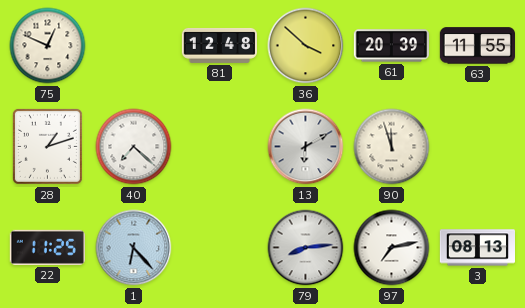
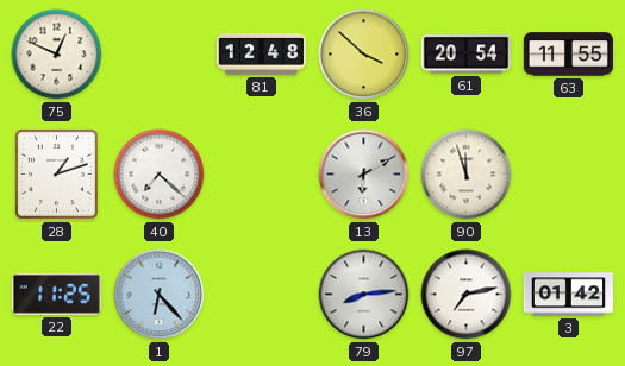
61: 20:39 -> 20:54 (465, 55)
3: 08:13 -> 01:42 (568, 295)
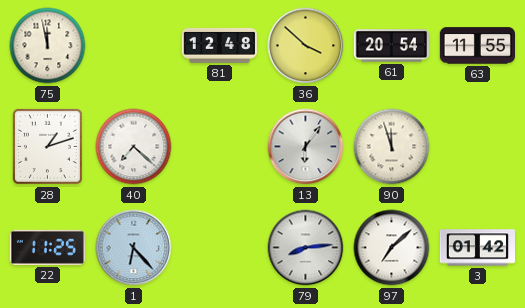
75: 12:49 -> 11:58 (48, 46)
13: 6:10 -> 6:06 (306, 147)
97: 7:13 -> 7:08 (392, 248)
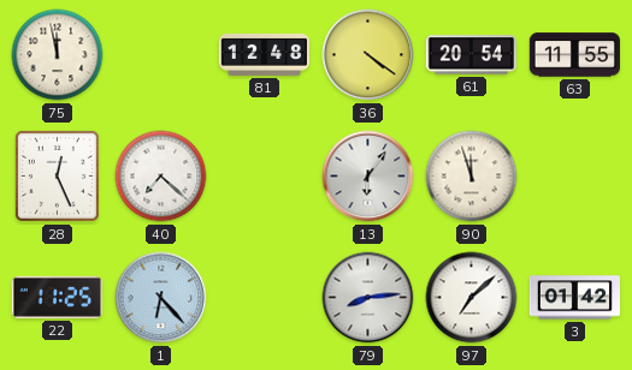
36: 3:52 -> 4:21 (368, 55)
28: 1:12 -> 12:26 (57, 175)
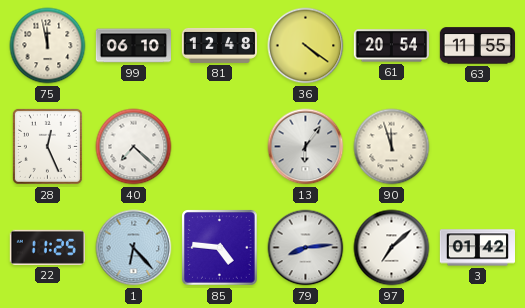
99: none -> 06:10 (133, 46)
85: none -> 4:46 (220, 248)
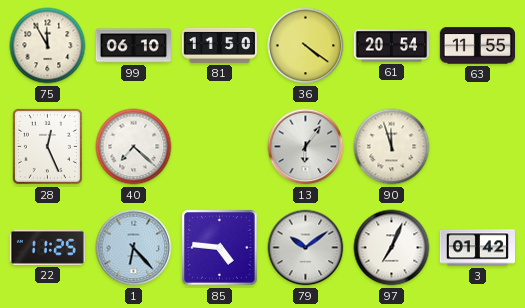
75: 11:58 -> 11:55 (48, 46)
81: 12:48 -> 11:50 (219, 45)
79: 8:14 -> 10:09 (306, 248)
97: 7:08 -> 7:04 (392, 248)
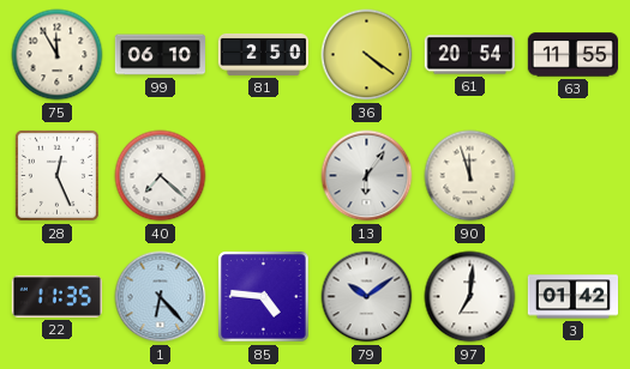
81: 11:50 -> 2:50 (263, 54)
22: 11:25 -> 11:35 (56, 296)
97: 7:04 -> 7:01 (470, 297)
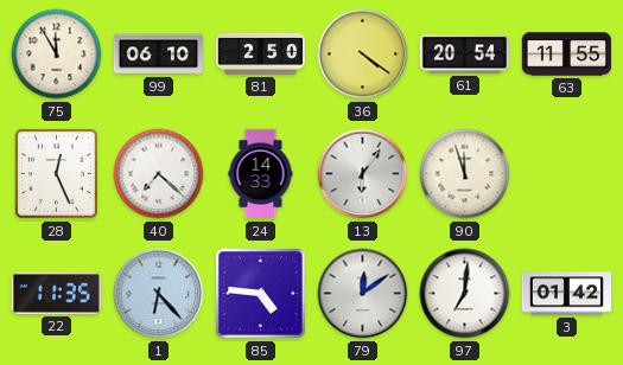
24: none -> 14:33 (261, 174)
79: 10:09 -> 12:09 (363, 294)
